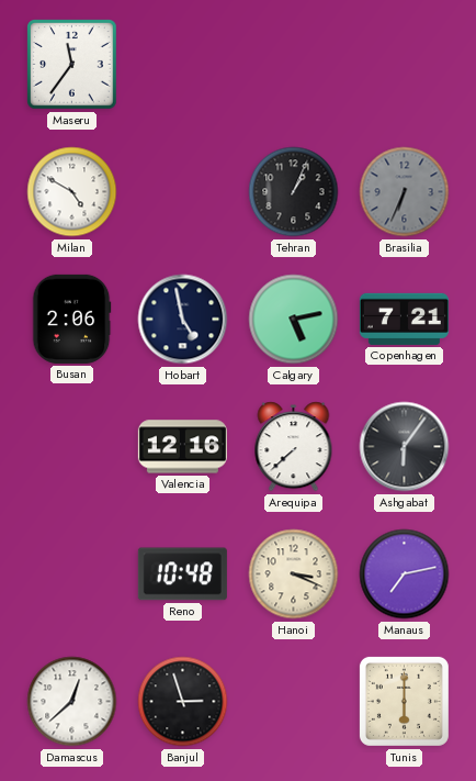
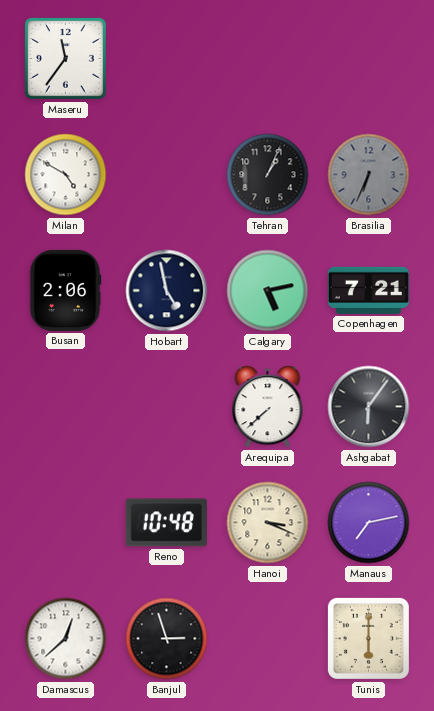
Valencia: 12:16 -> none (182, 447)
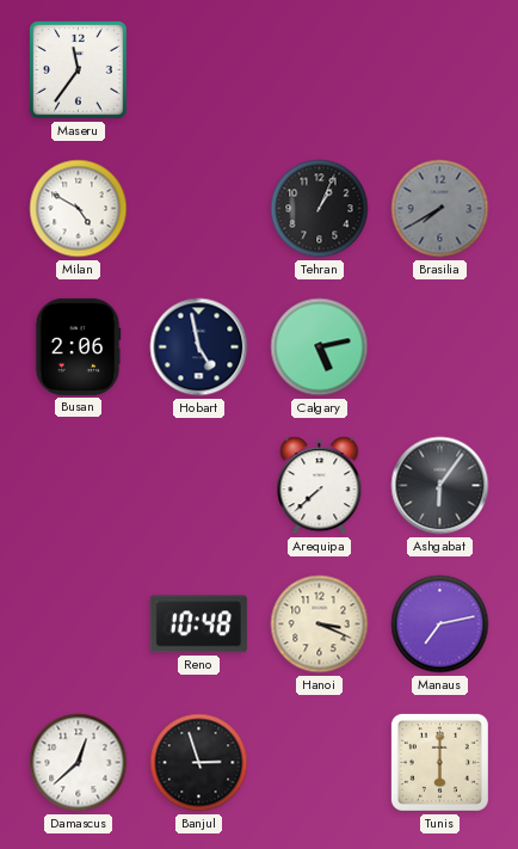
Brasilia: 6:34 -> 7:40 (440, 209)
Copenhagen: 7:21 -> none (368, 290)
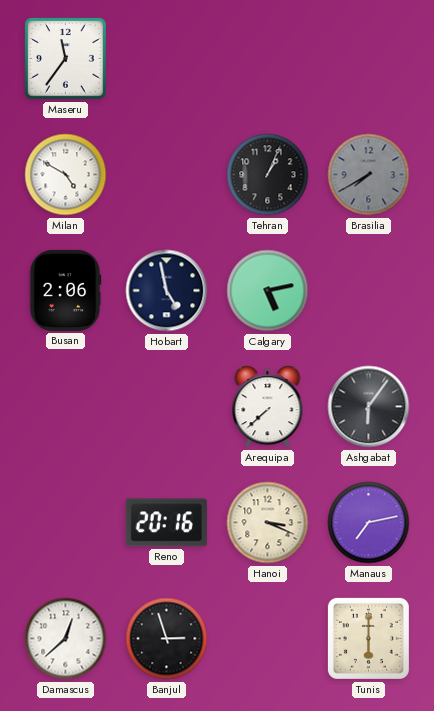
Reno: 10:48 -> 20:16 (166, 523)
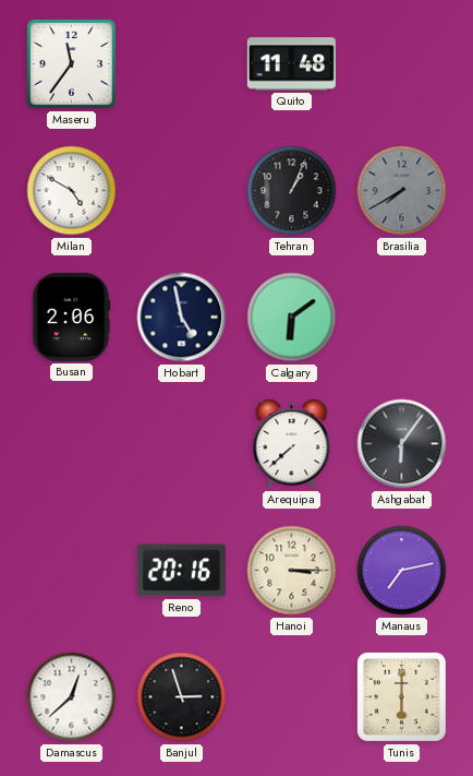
Quito: none -> 11:48 (291, 64)
Calgary: 5:13 -> 6:09 (292, 318)
Hanoi: 3:19 -> 3:15 (292, 571)
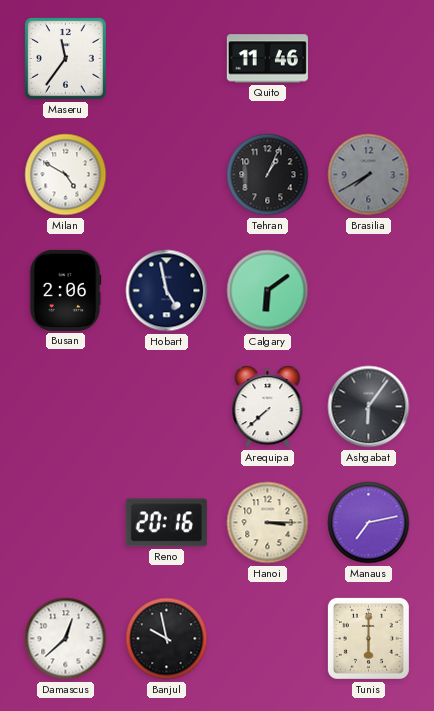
Quito: 11:48 -> 11:46 (267, 59)
Banjul: 2:57 -> 9:58 (167, 639)
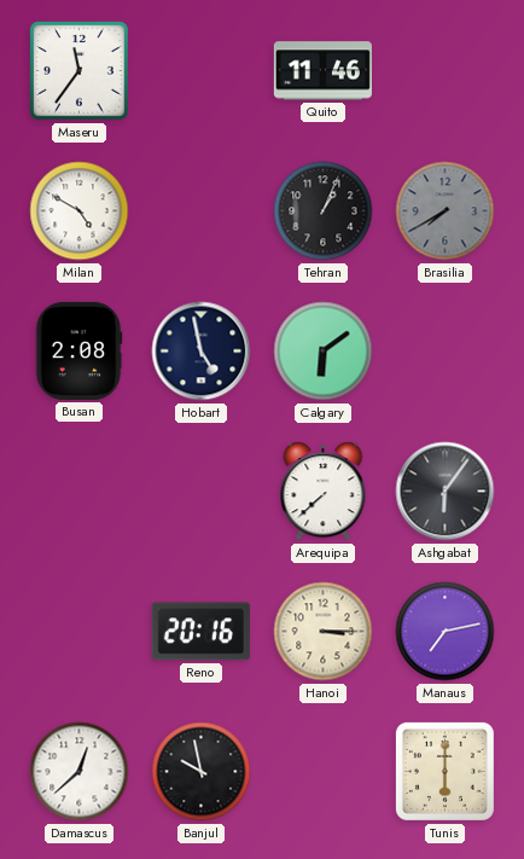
Busan: 2:06 -> 2:08 (78, 350)
